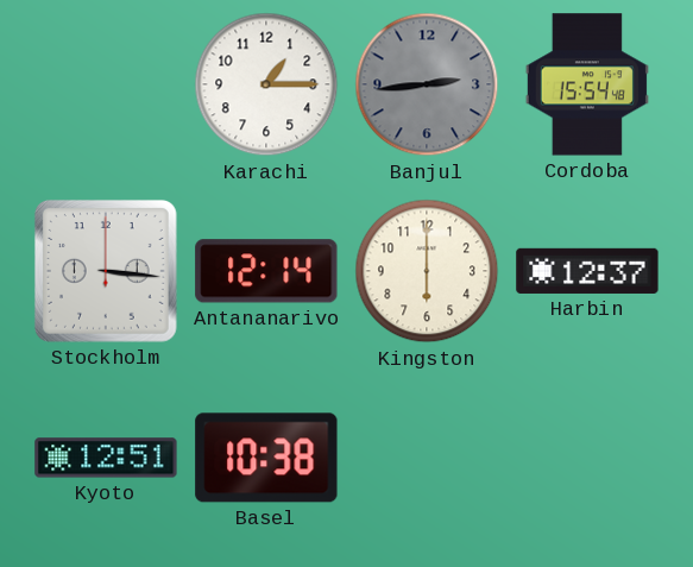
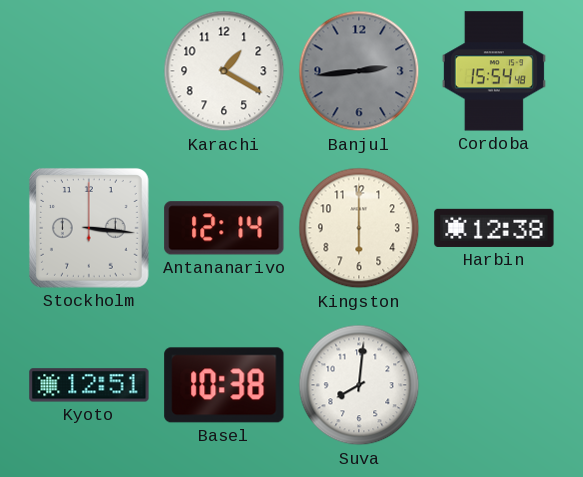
Karachi: 1:15 -> 1:20 (224, 71)
Harbin: 12:37 -> 12:38 (494, 228)
Suva: none -> 8:01 (359, 385)
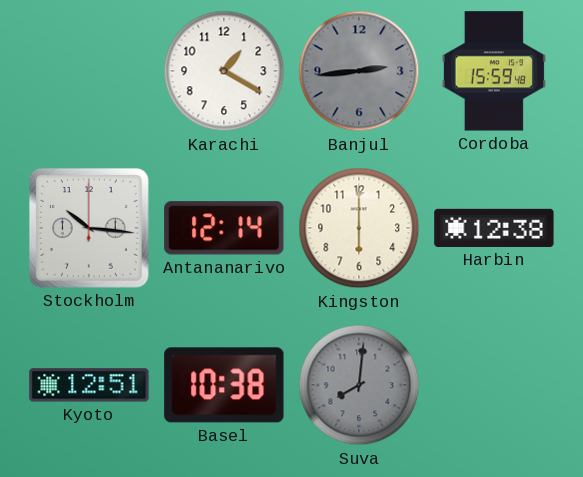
Cordoba: 15:54 -> 15:59 (494, 71)
Stockholm: 3:16 -> 10:16 (89, 228)
Suva dial: white -> grey (359, 385)
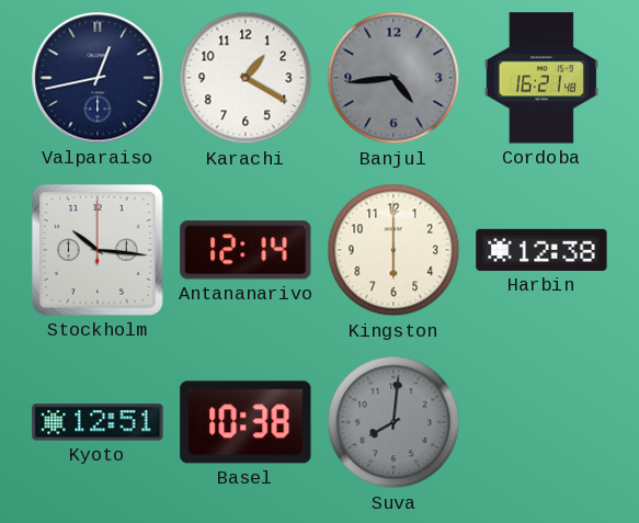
Valparaiso: none -> 12:43 (98, 78)
Banjul: 2:44 -> 4:44 (393, 78)
Cordoba: 15:59 -> 16:21 (541, 78)
